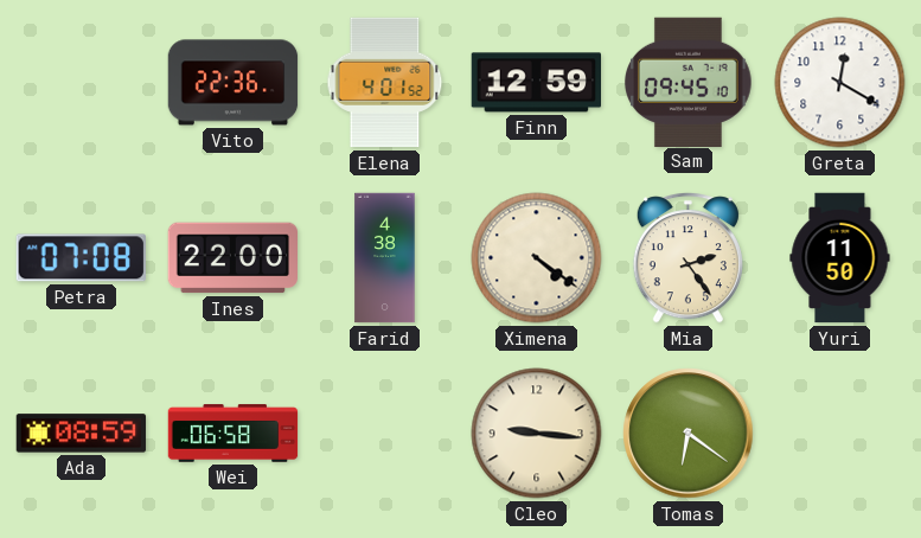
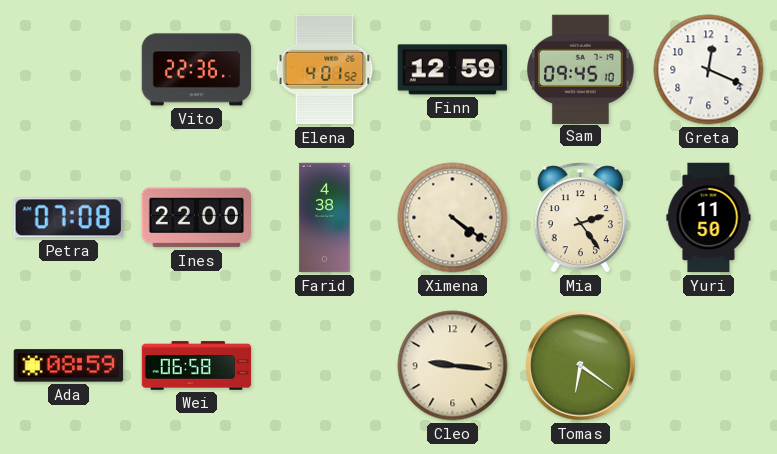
Greta: 12:20 -> 12:19 (709, 70)
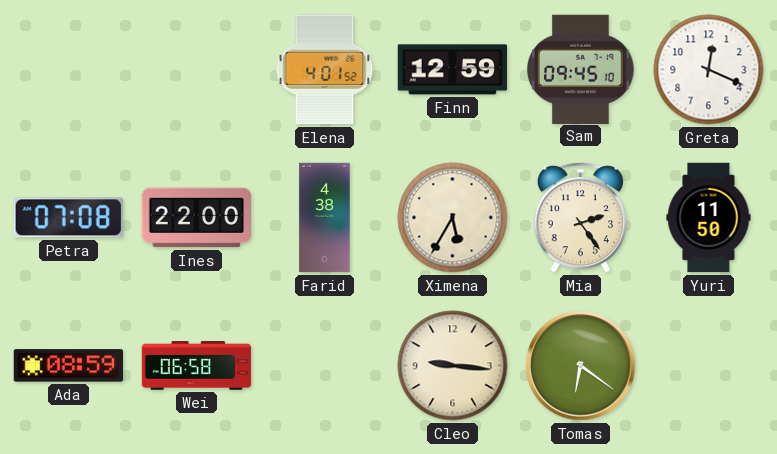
Vito: 22:36 -> none (197, 70)
Ximena: 4:21 -> 5:35 (453, 218)
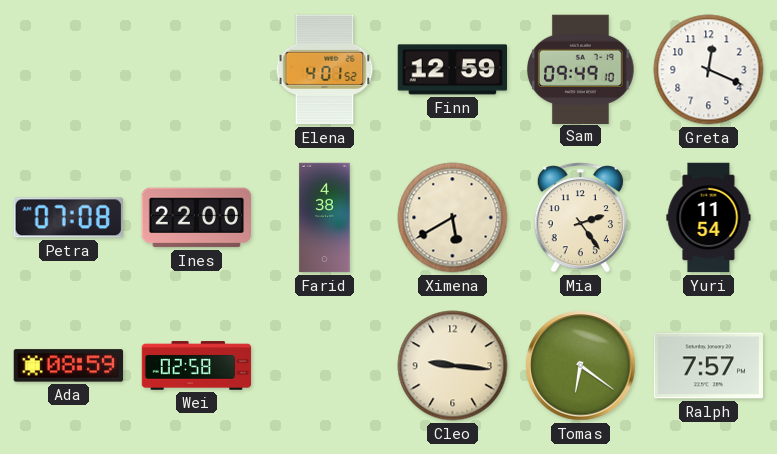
Sam: 09:45 -> 09:49 (581, 69)
Ximena: 5:35 -> 5:40 (453, 218)
Yuri: 11:50 -> 11:54 (709, 218)
Wei: 06:58 -> 02:58 (197, 366)
Ralph: none -> 7:57 (709, 366)
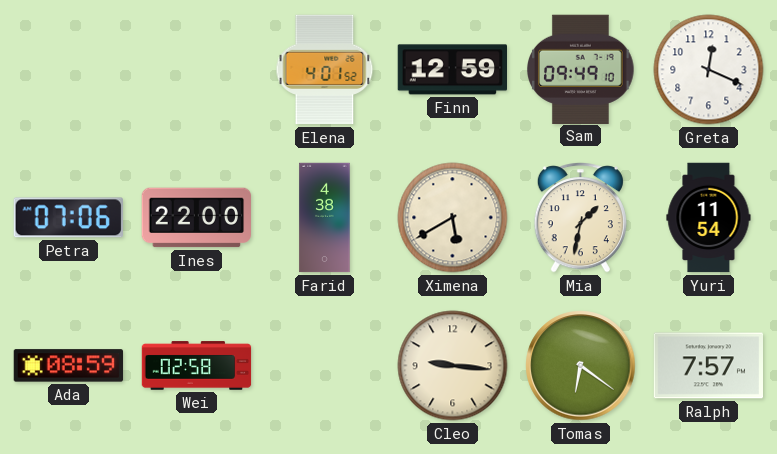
Petra: 07:08 -> 07:06 (68, 218)
Mia: 2:24 -> 1:32 (580, 218)
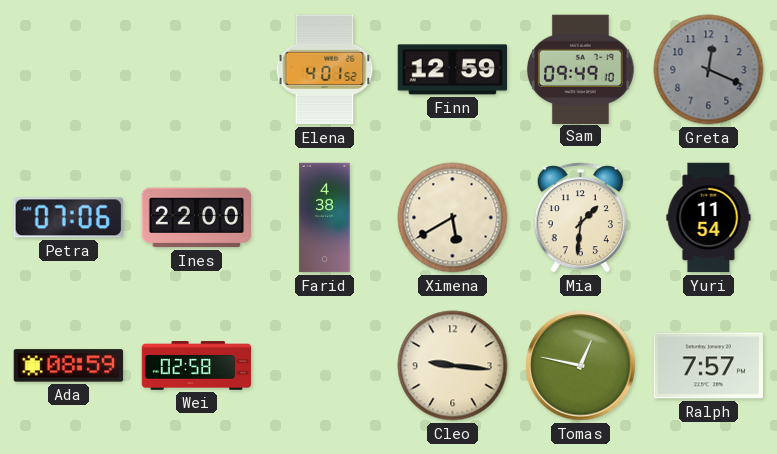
Greta dial: white -> grey (709, 70)
Mia: 1:32 -> 1:31 (580, 218)
Tomas: 6:21 -> 12:47 (581, 366)
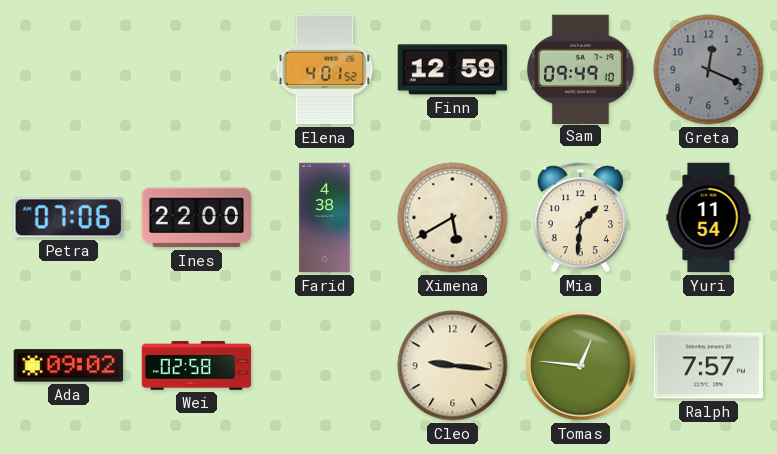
Ada: 08:59 -> 09:02 (69, 366)
Tomas: 12:47 -> 12:46 (581, 366)
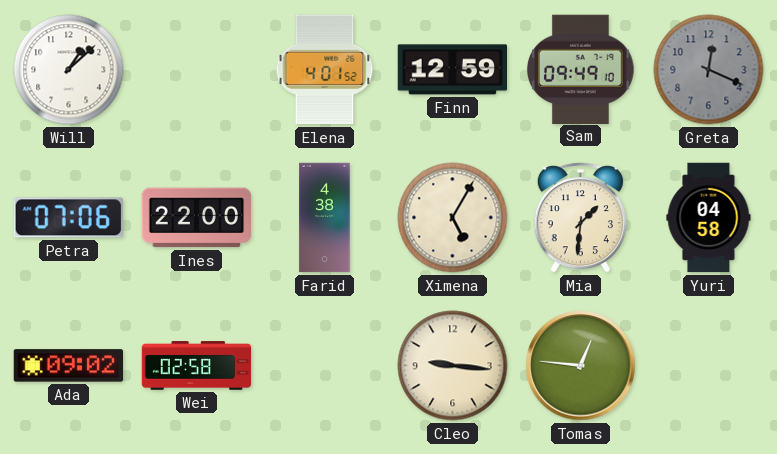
Will: none -> 1:08 (69, 70)
Ximena: 5:40 -> 5:05 (453, 218)
Yuri: 11:54 -> 04:58 (709, 218)
Ralph: 7:57 -> none (709, 366)
